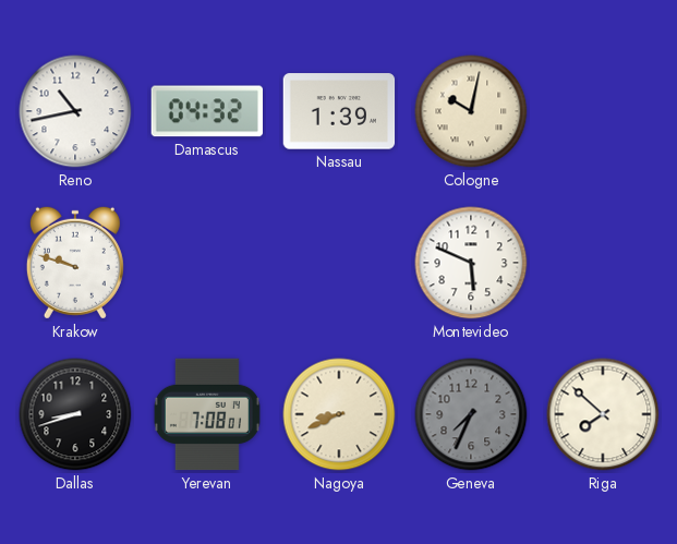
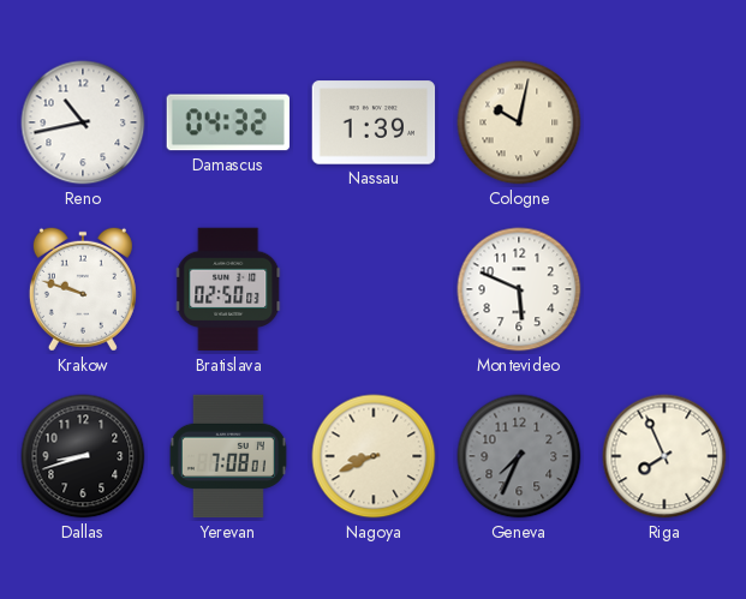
Bratislava: none -> 02:50 (228, 289)
Riga: 7:52 -> 7:56 (664, 456)
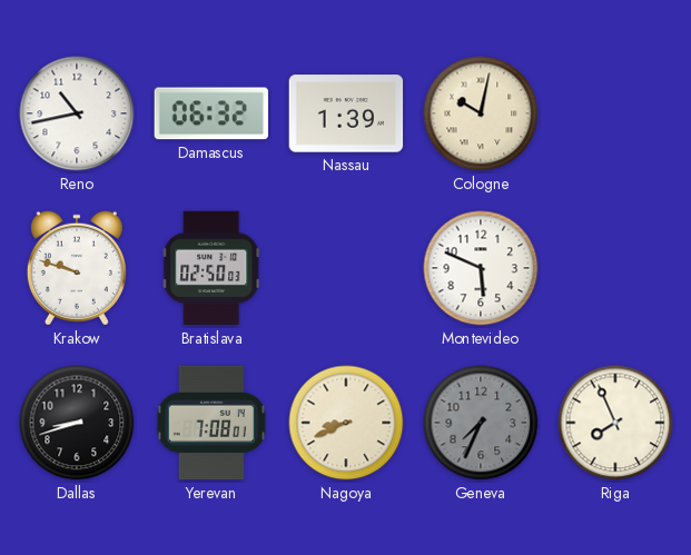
Damascus: 04:32 -> 06:32 (210, 113)
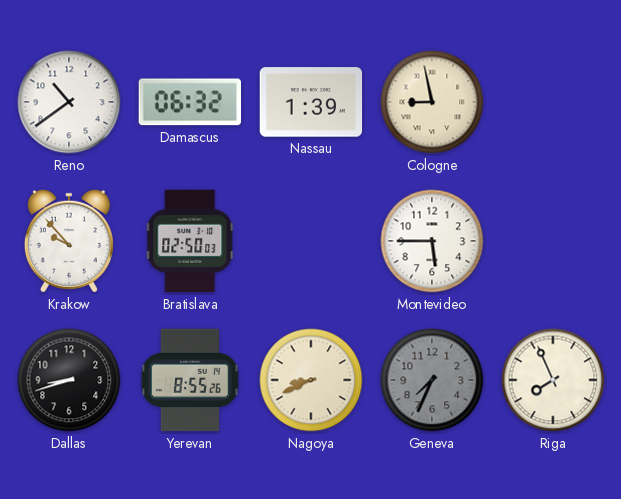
Reno: 10:43 -> 10:39 (69, 102)
Cologne: 10:02 -> 8:58 (432, 102)
Krakow: 9:48 -> 9:53 (69, 241)
Montevideo: 5:49 -> 5:45 (432, 241)
Yerevan: 7:08 -> 8:55 (190, 380)
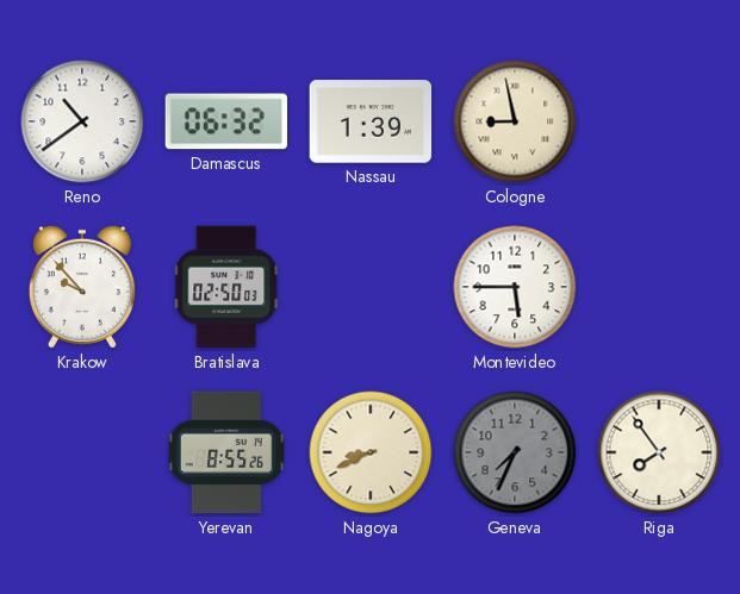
Dallas: 8:42 -> none (69, 380)
Riga: 7:56 -> 7:54 (659, 452)
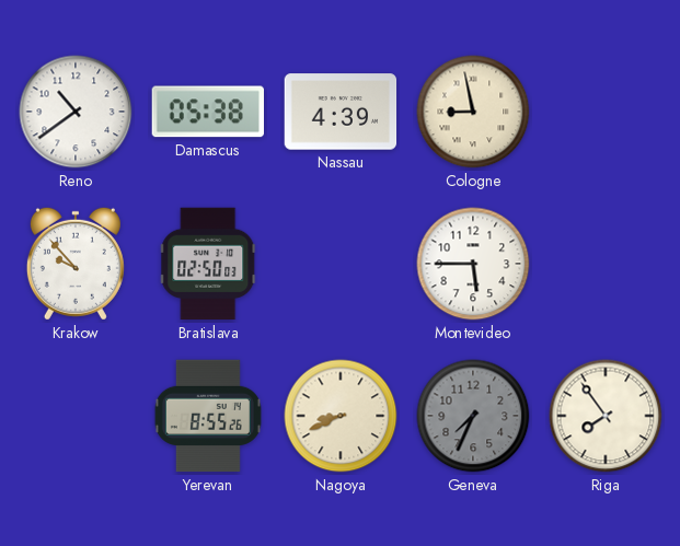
Damascus: 06:32 -> 05:38 (207, 112)
Nassau: 1:39 -> 4:39 (341, 112)
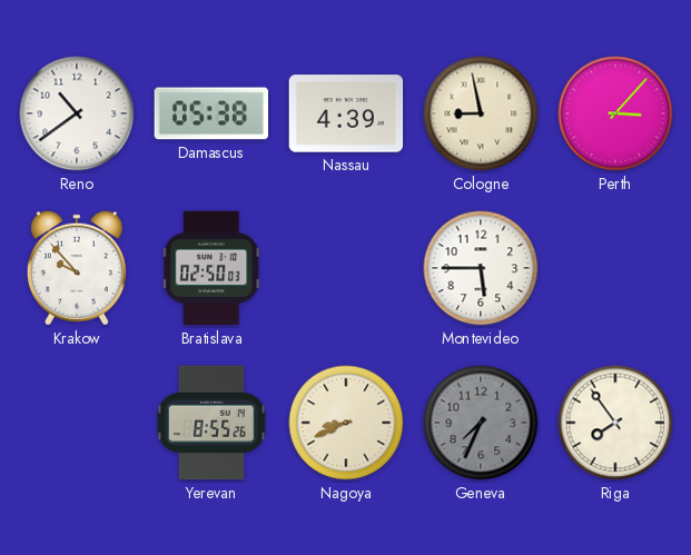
Perth: none -> 3:07 (615, 113)
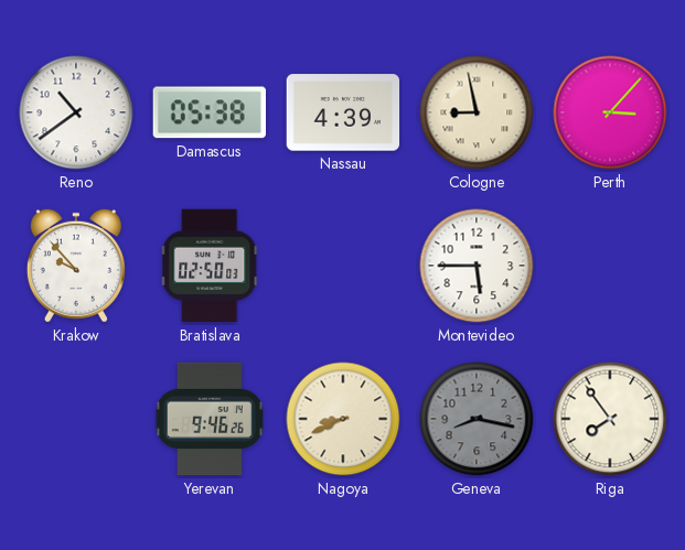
Yerevan: 8:55 -> 9:46 (210, 419)
Geneva: 7:34 -> 8:17 (477, 419)
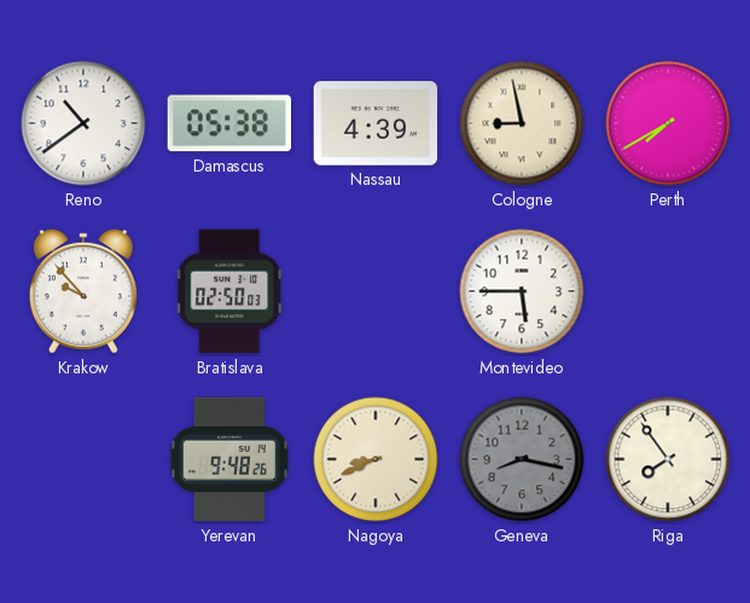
Perth: 3:07 -> 7:40 (668, 123)
Yerevan: 9:46 -> 9:48 (229, 459)
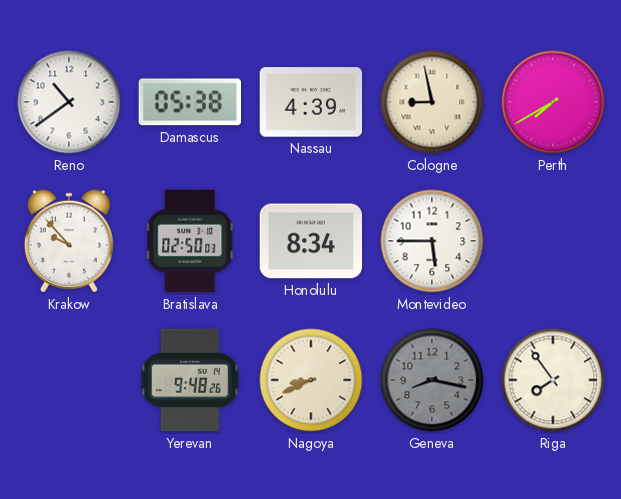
Honolulu: none -> 8:34 (311, 241)
